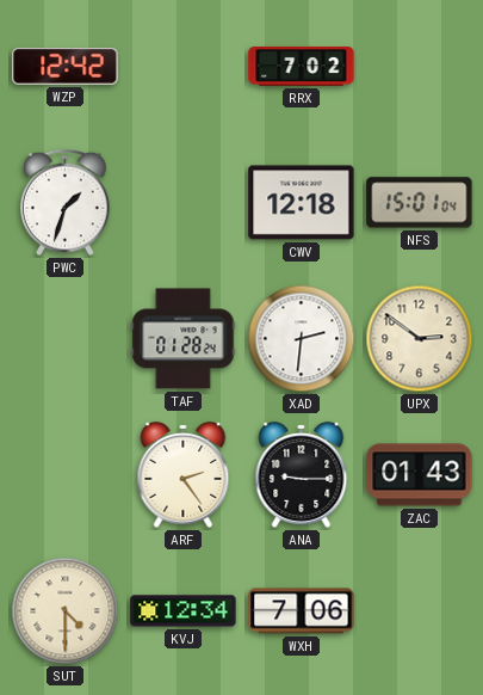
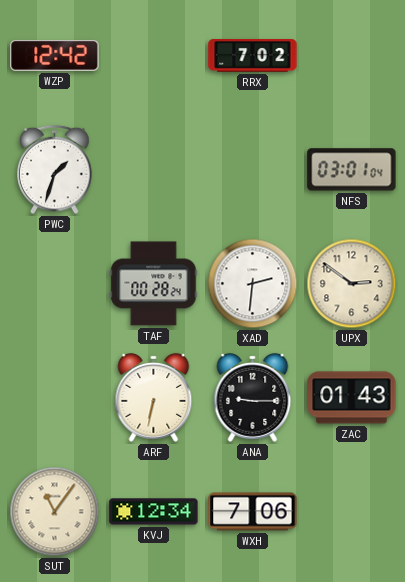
CWV: 12:18 -> none (302, 203)
NFS: 15:01 -> 03:01 (352, 170)
TAF: 01:28 -> 00:28 (154, 284)
ARF: 2:24 -> 6:32 (154, 397)
SUT: 4:30 -> 11:06 (55, 512)
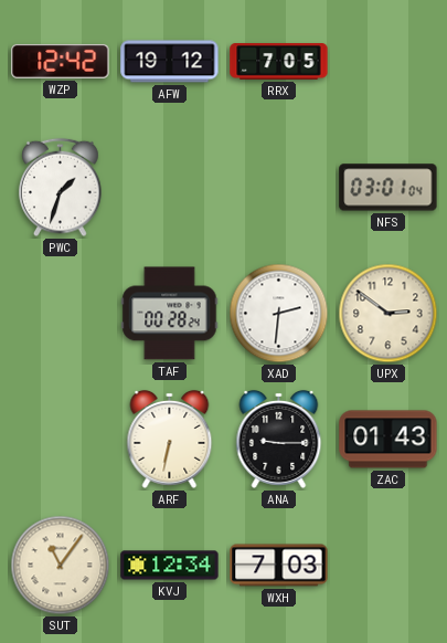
AFW: none -> 19:12 (170, 62)
RRX: 7:02 -> 7:05 (279, 62)
WXH: 7:06 -> 7:03 (279, 566)
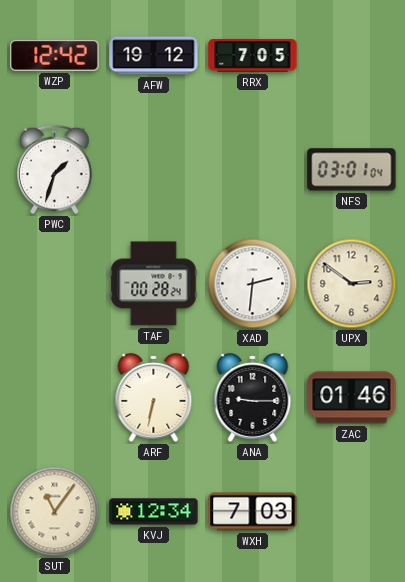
ZAC: 01:43 -> 01:46 (352, 398)
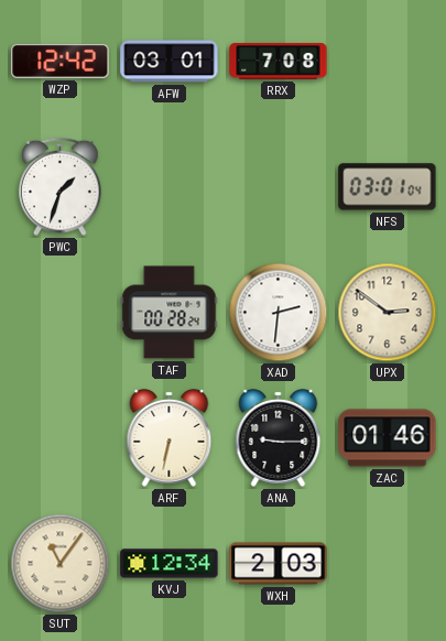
AFW: 19:12 -> 03:01 (170, 62)
RRX: 7:05 -> 7:08 (279, 62)
WXH: 7:03 -> 2:03 (279, 564)
